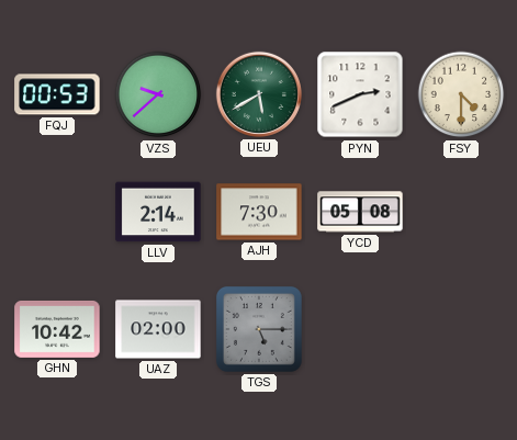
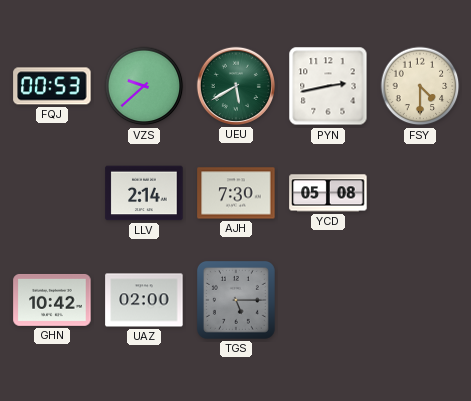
PYN: 2:41 -> 2:43 (328, 86)
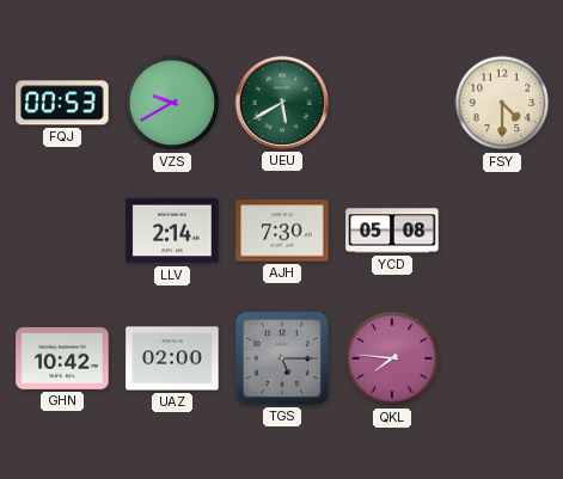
VZS: 9:38 -> 9:40 (172, 103)
PYN: 2:43 -> none (328, 86)
QKL: none -> 7:46 (392, 358)
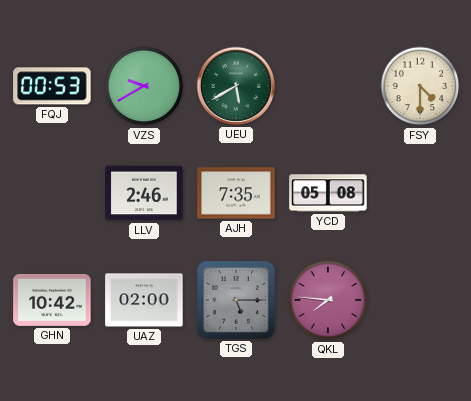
LLV: 2:14 -> 2:46 (144, 193)
AJH: 7:30 -> 7:35 (236, 193)
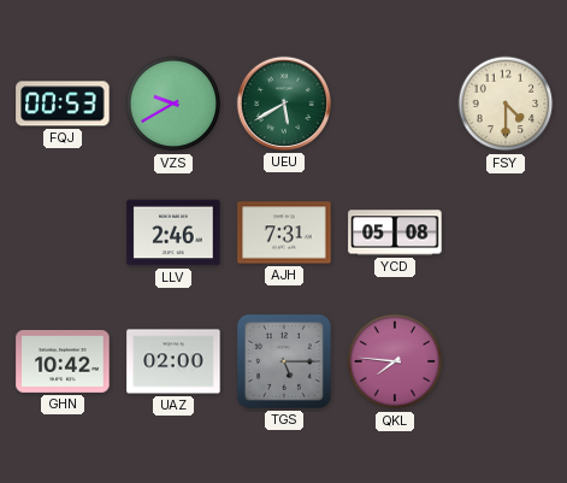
AJH: 7:35 -> 7:31 (284, 232)
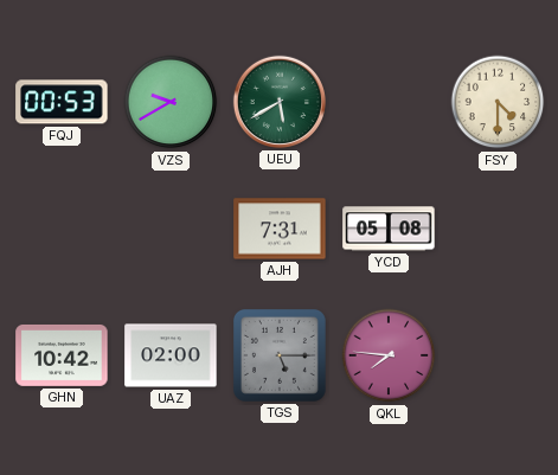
LLV: 2:46 -> none (173, 232)
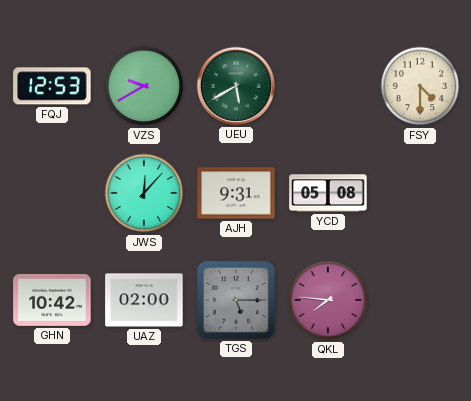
FQJ: 00:53 -> 12:53 (52, 86)
JWS: none -> 12:07 (144, 193)
AJH: 7:31 -> 9:31 (236, 193)
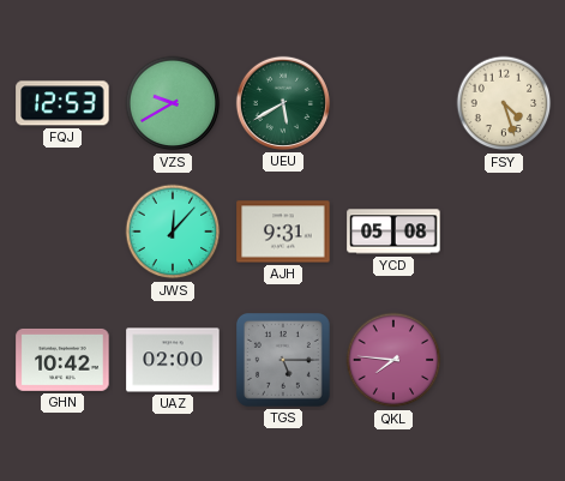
FSY: 4:30 -> 4:27 (504, 103)
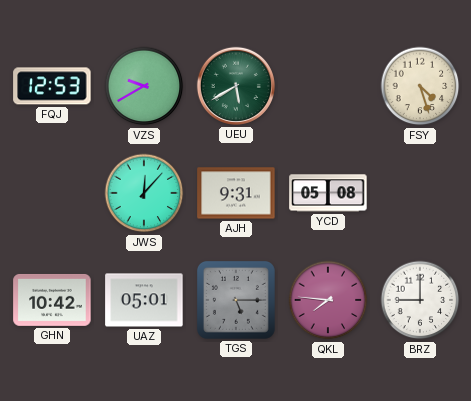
UAZ: 02:00 -> 05:01 (144, 300)
BRZ: none -> 9:00 (420, 300)
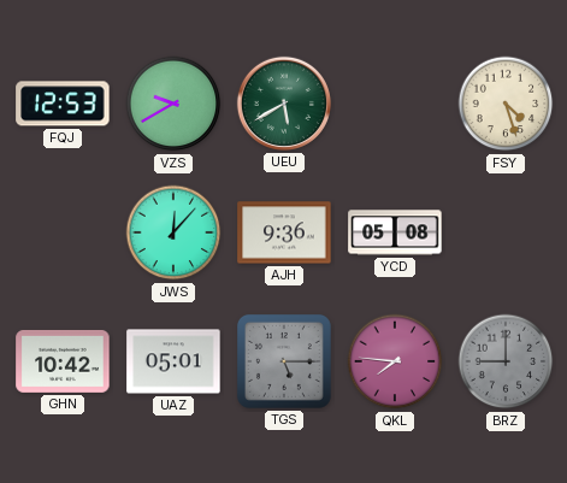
AJH: 9:31 -> 9:36 (284, 232)
BRZ dial: white -> grey (506, 361)
